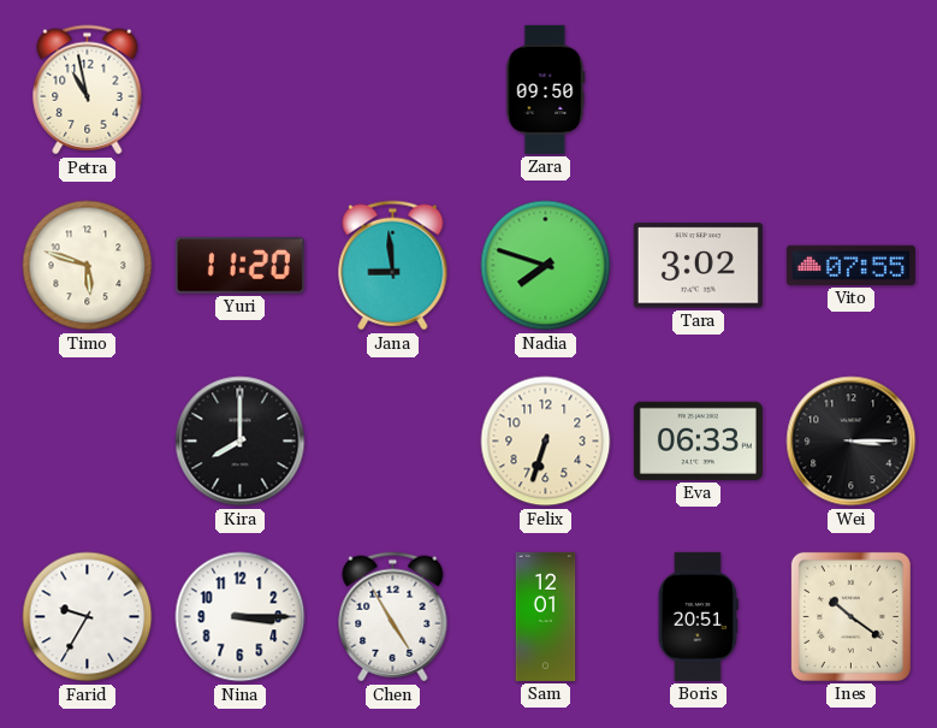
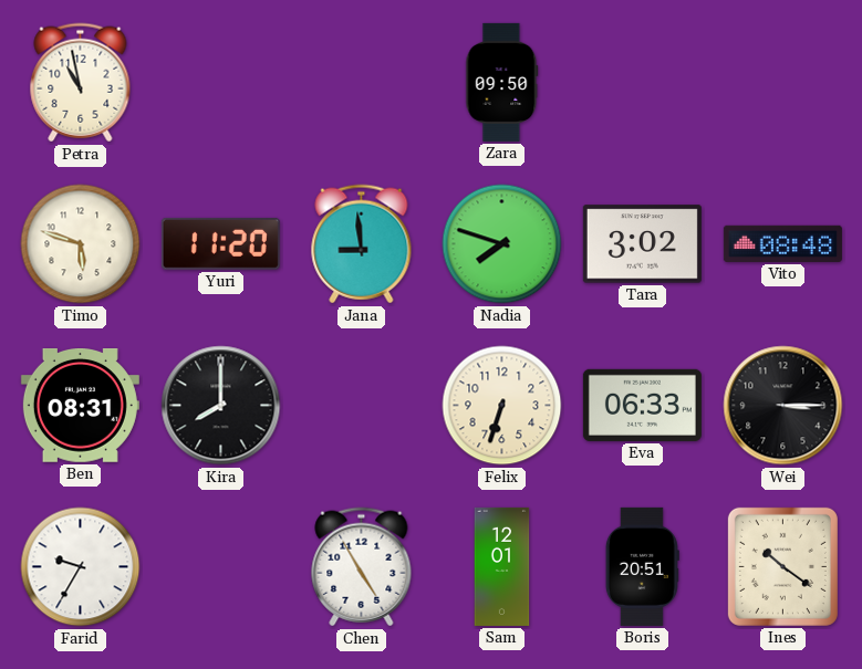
Vito: 07:55 -> 08:48 (782, 243)
Ben: none -> 08:31 (80, 406)
Nina: 3:15 -> none (241, 617)
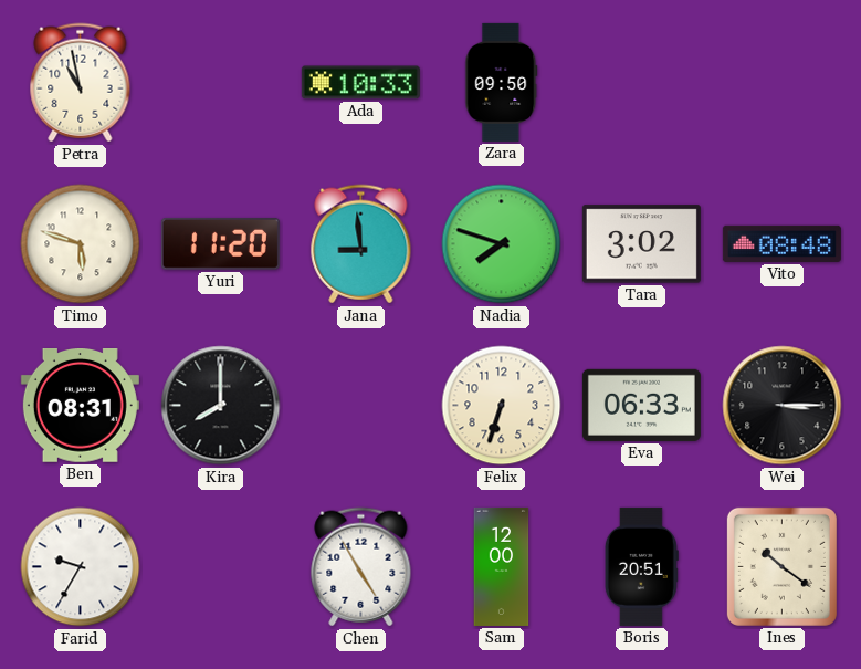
Ada: none -> 10:33 (360, 83)
Sam: 12:01 -> 12:00 (502, 566)
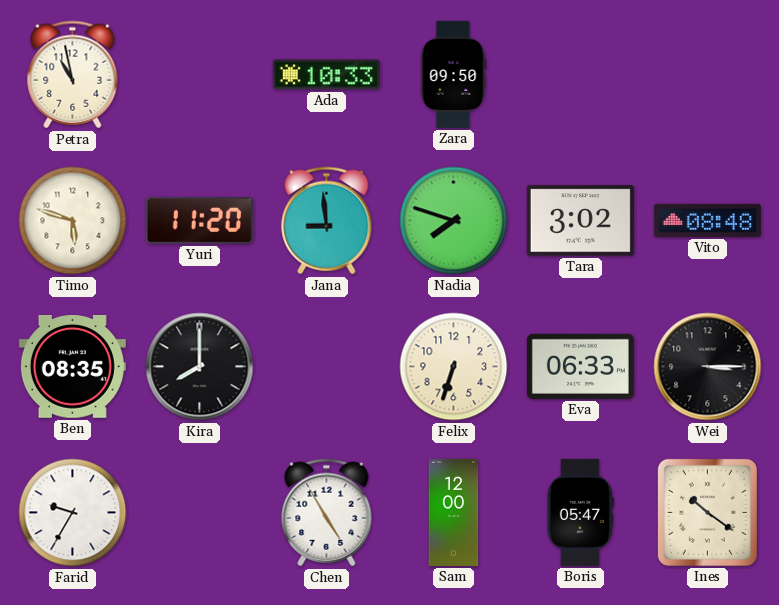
Ben: 08:31 -> 08:35 (72, 367)
Boris: 20:51 -> 05:47 (580, 512)
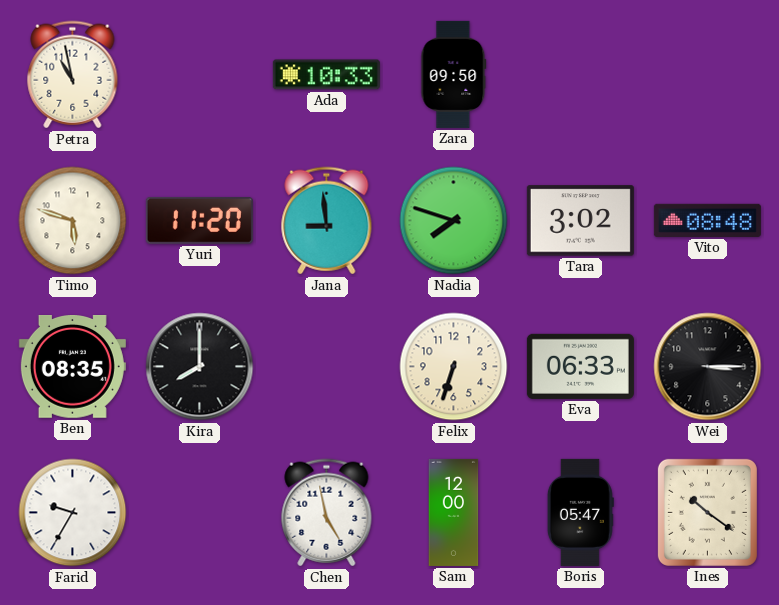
Chen: 4:55 -> 4:58 (327, 513)
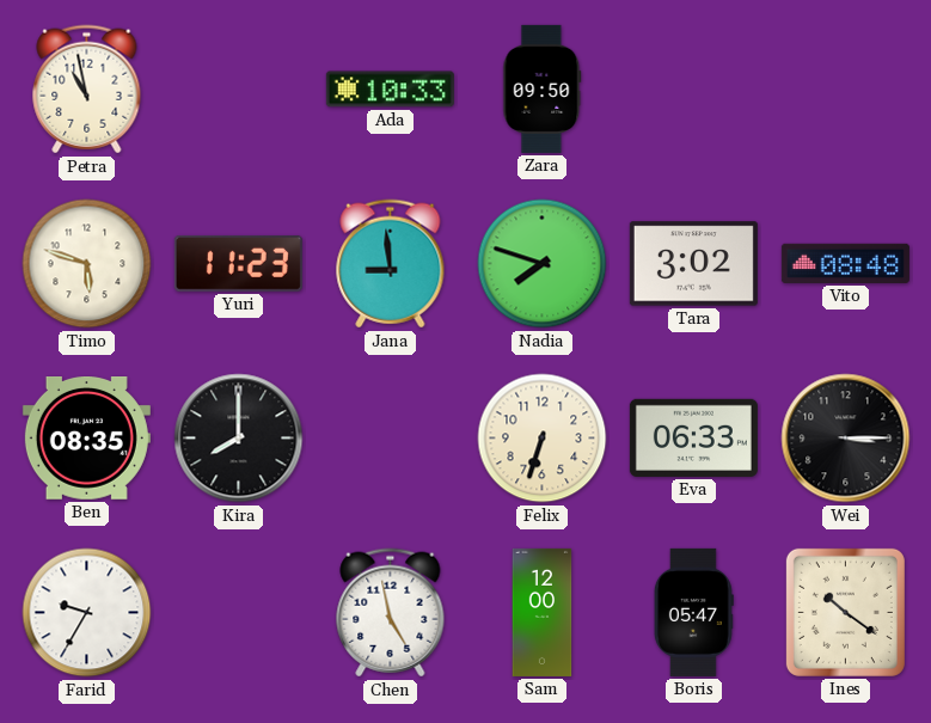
Yuri: 11:20 -> 11:23 (238, 263)
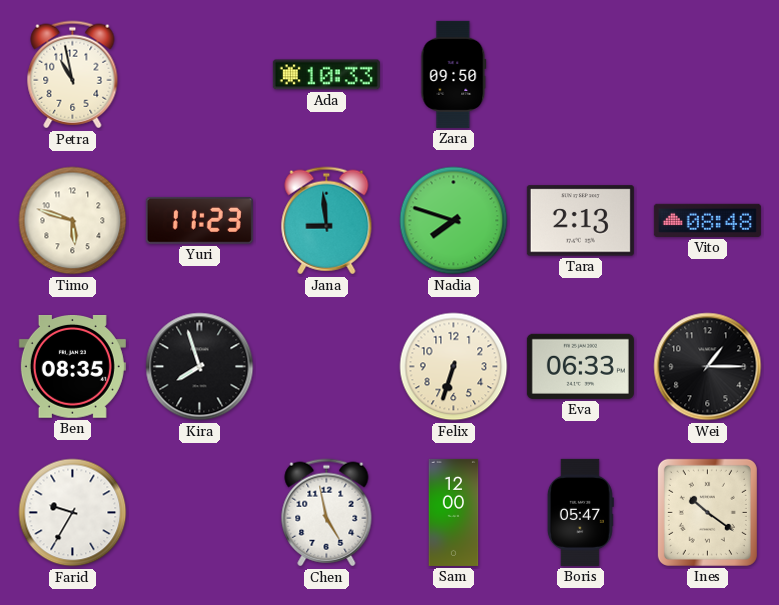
Tara: 3:02 -> 2:13 (580, 221)
Kira: 8:00 -> 7:57 (200, 367)
Wei: 3:15 -> 1:15 (708, 367)
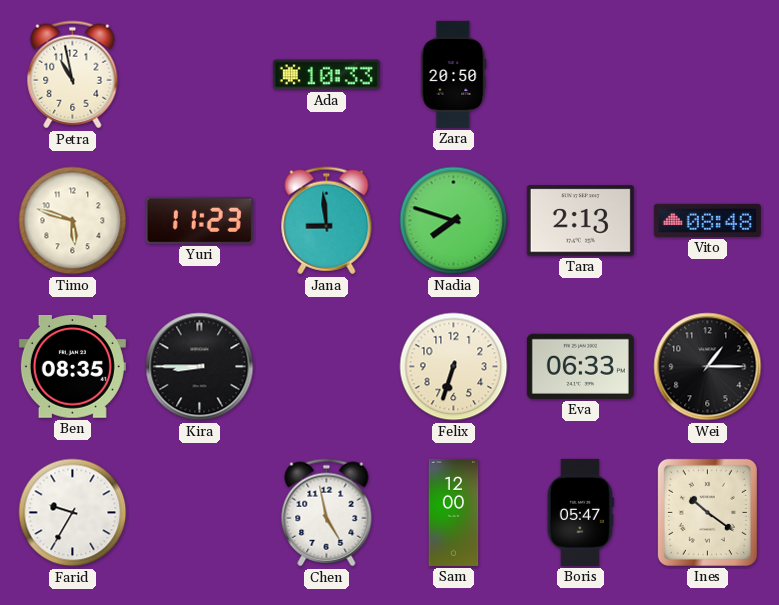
Zara: 09:50 -> 20:50 (454, 74)
Kira: 7:57 -> 8:45 (200, 367)
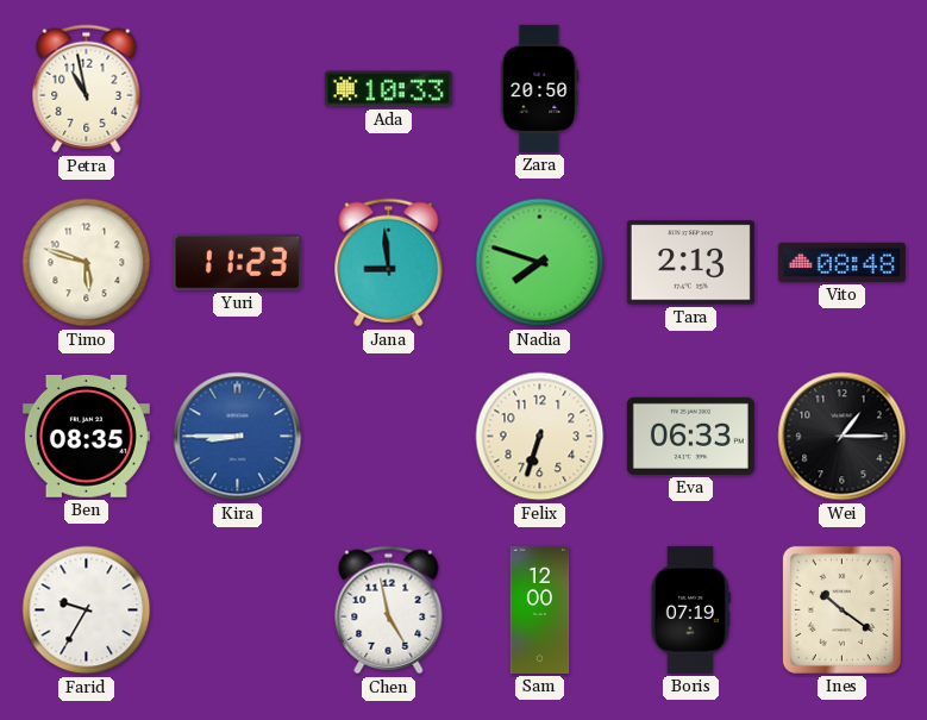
Kira dial: black -> blue (238, 437)
Boris: 05:47 -> 07:19 (690, 609)
